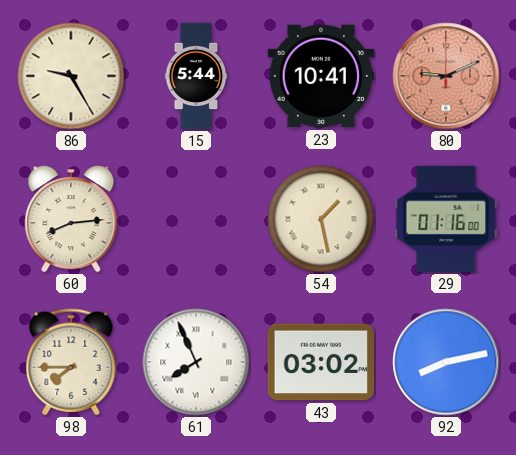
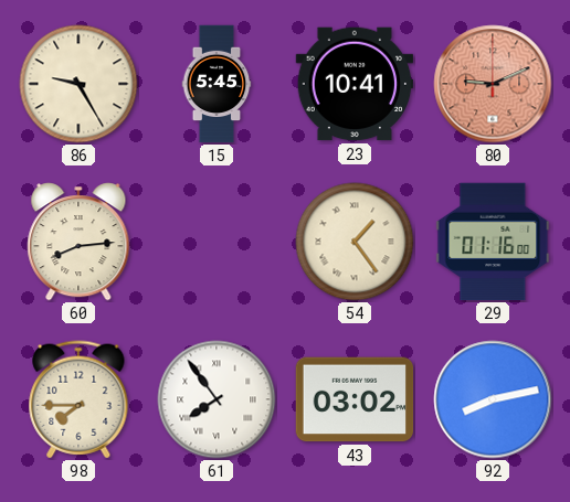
15: 5:44 -> 5:45 (217, 84)
54: 1:28 -> 1:24 (355, 242)
61: 7:56 -> 7:54 (217, 399)
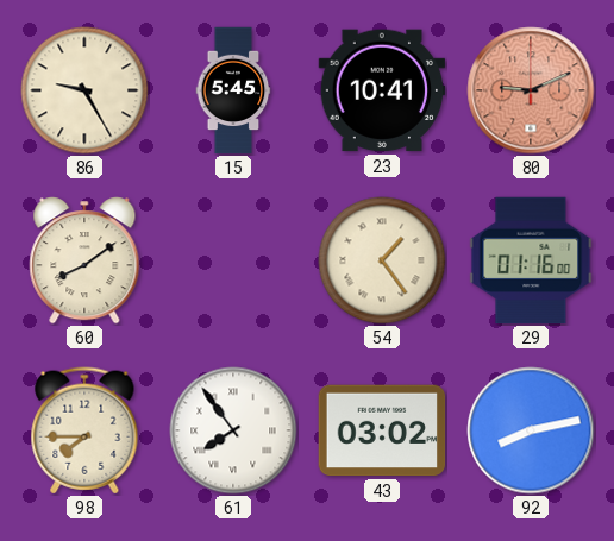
60: 8:14 -> 8:09 (84, 260)
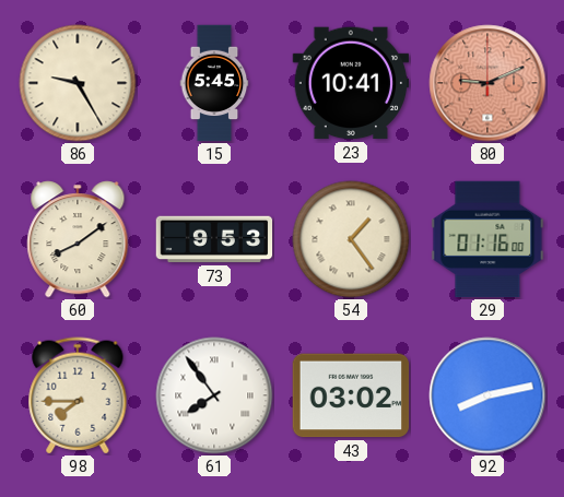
73: none -> 9:53 (214, 239)
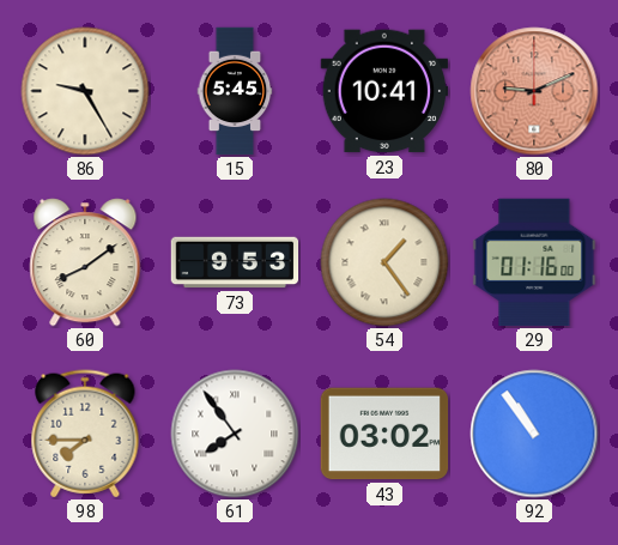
92: 8:13 -> 10:54 (534, 434)
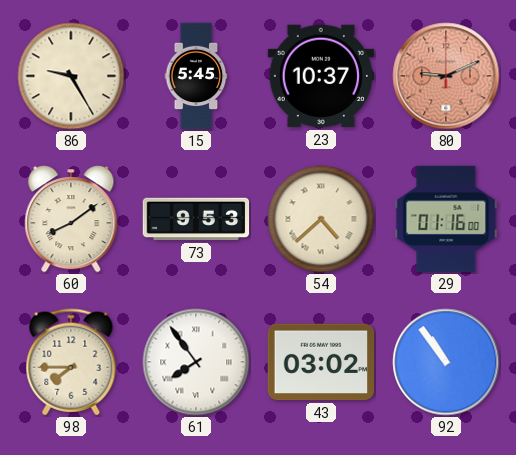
23: 10:41 -> 10:37 (321, 76)
54: 1:24 -> 4:38 (321, 219)
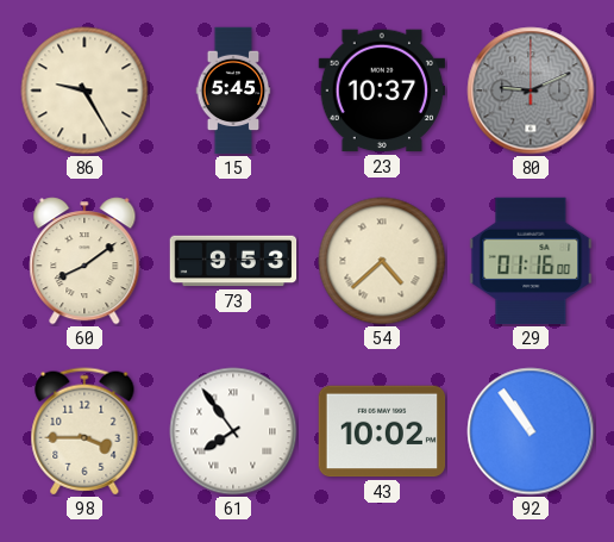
80 dial: salmon -> grey (531, 91)
98: 7:45 -> 3:45 (84, 431)
43: 03:02 -> 10:02 (382, 431)
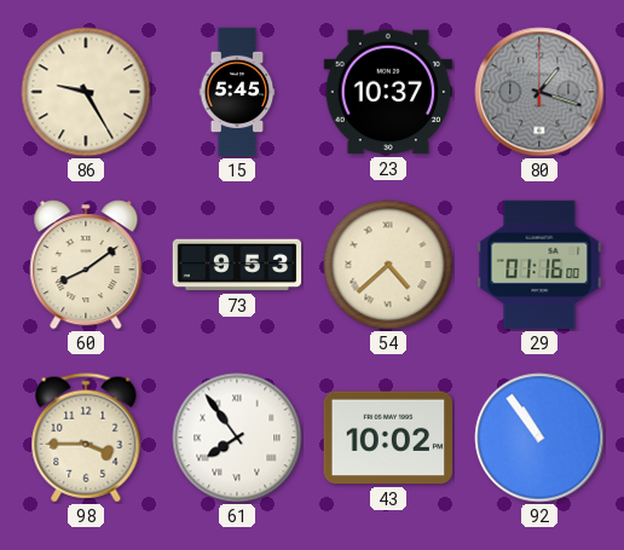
80: 9:11 -> 1:18 (539, 92)
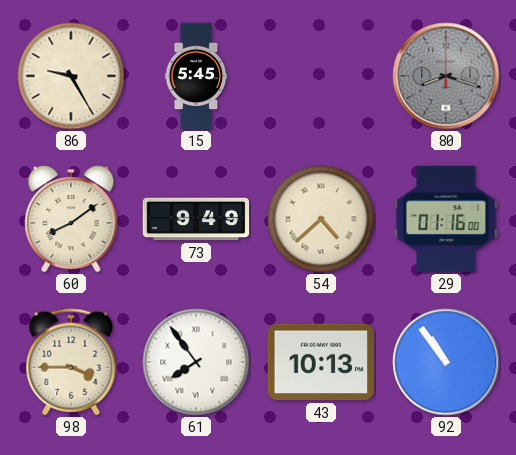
23: 10:37 -> none (388, 92)
80: 1:18 -> 8:18 (446, 76)
73: 9:53 -> 9:49 (196, 219)
43: 10:02 -> 10:13 (321, 362)
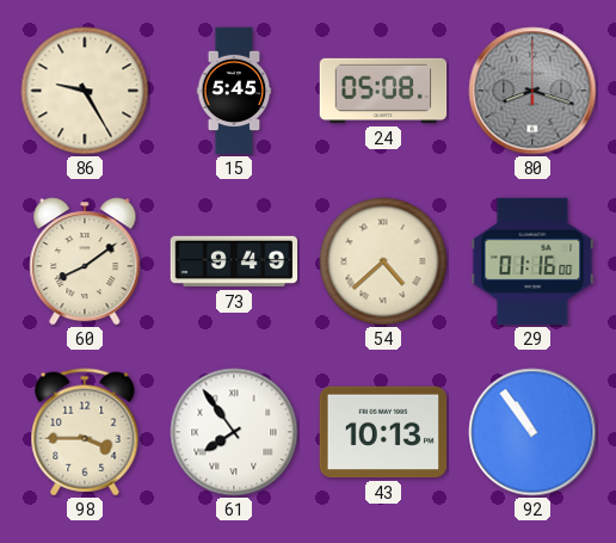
24: none -> 05:08 (383, 91)
